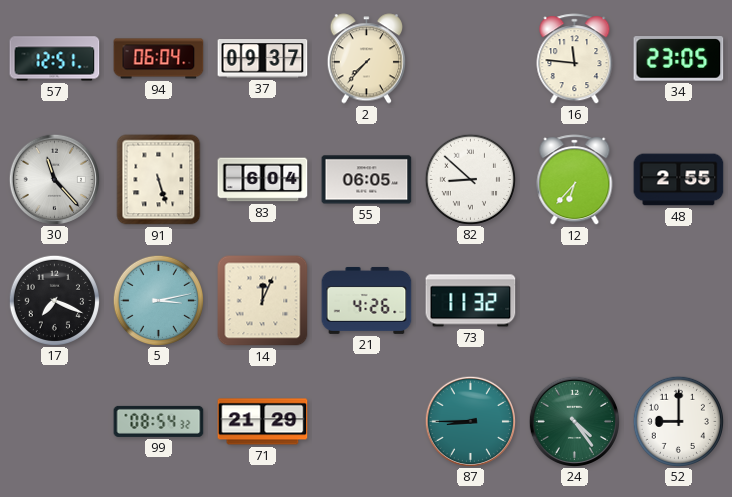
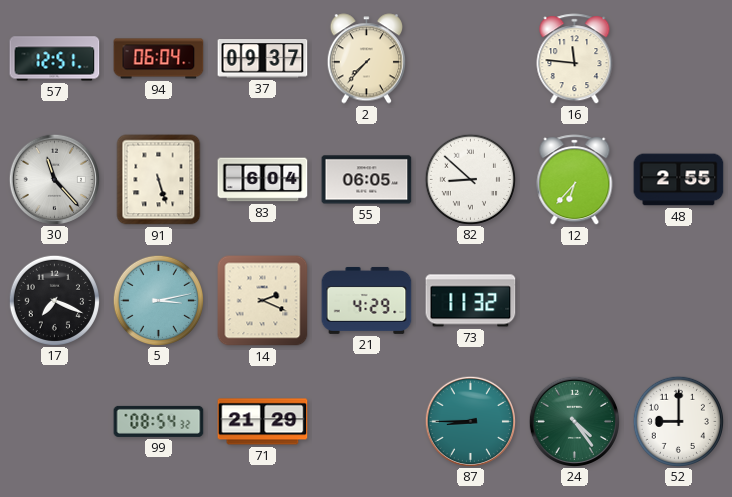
34: 23:05 -> none (679, 59)
14: 12:04 -> 2:19 (263, 301)
21: 4:26 -> 4:29 (367, 300)
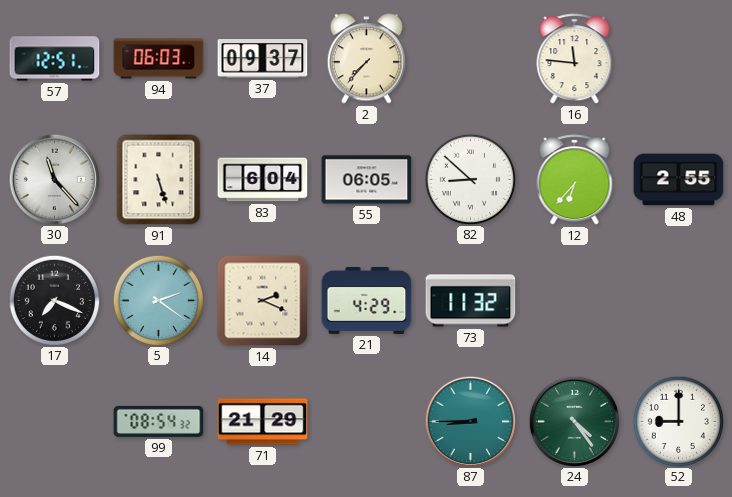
94: 06:04 -> 06:03 (159, 59)
5: 3:13 -> 2:21 (158, 300)
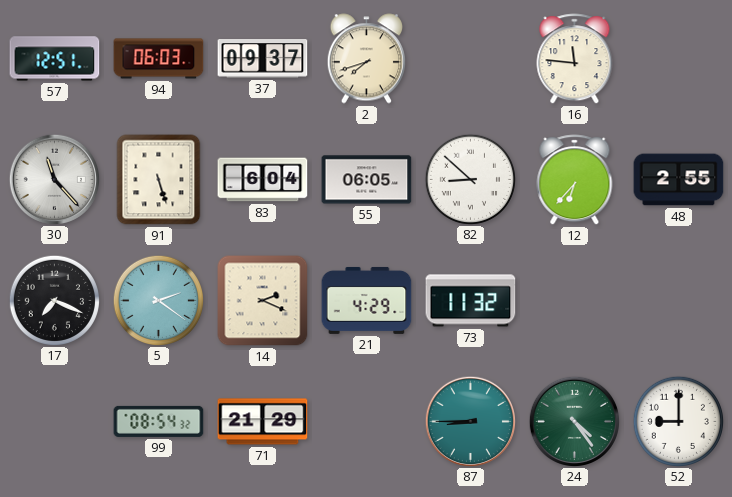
2: 7:37 -> 7:42 (366, 59)
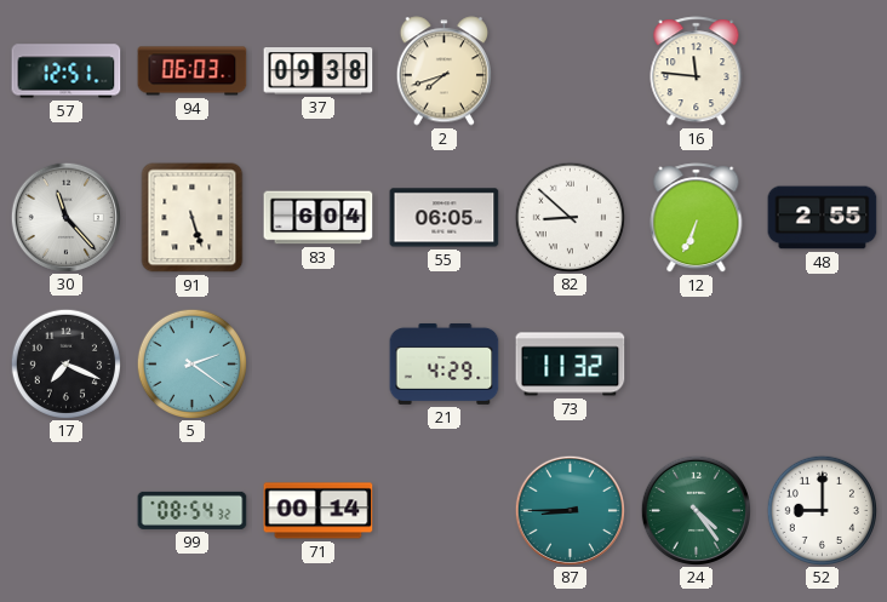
37: 09:37 -> 09:38 (319, 71)
12: 6:37 -> 6:34 (697, 218)
14: 2:19 -> none (263, 301)
71: 21:29 -> 00:14 (319, 511)
